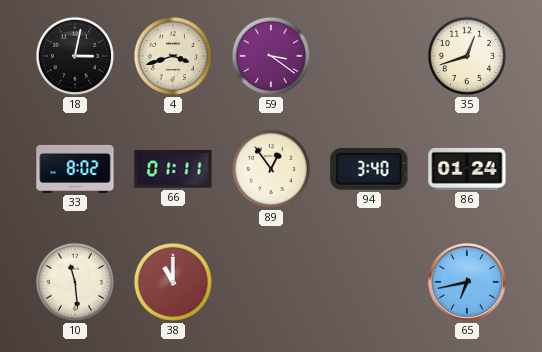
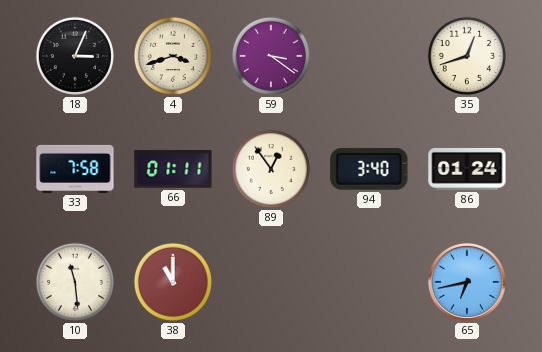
18: 3:02 -> 3:04 (75, 56)
33: 8:02 -> 7:58 (75, 169)
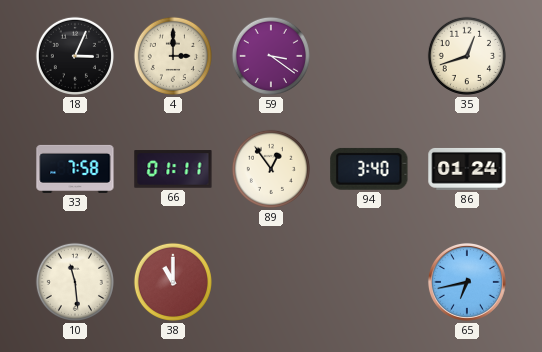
4: 3:42 -> 3:00 (173, 56)
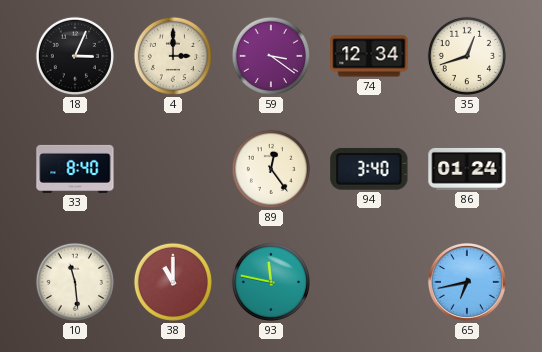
74: none -> 12:34 (369, 56)
33: 7:58 -> 8:40 (75, 169)
66: 01:11 -> none (173, 169)
89: 12:54 -> 12:24 (271, 169)
93: none -> 11:47 (271, 282)
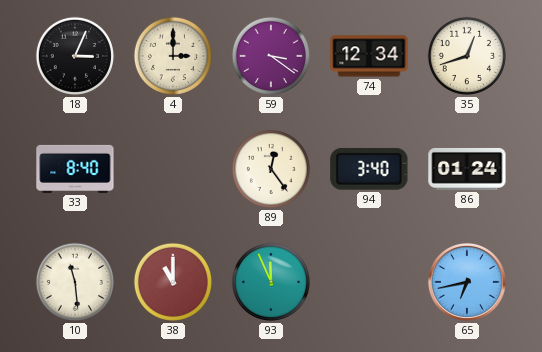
93: 11:47 -> 11:56 (271, 282)
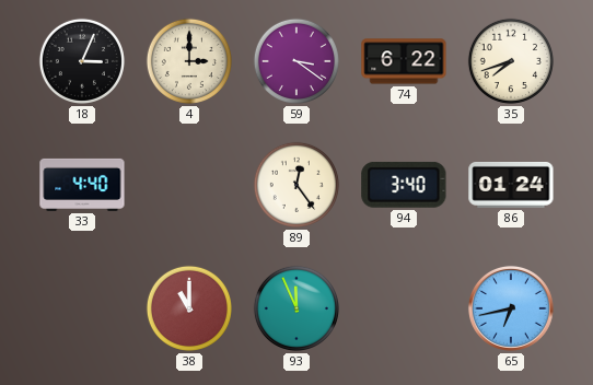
74: 12:34 -> 6:22 (404, 61)
35: 12:42 -> 7:42 (511, 61)
33: 8:40 -> 4:40 (82, 185)
10: 11:29 -> none (75, 282)
